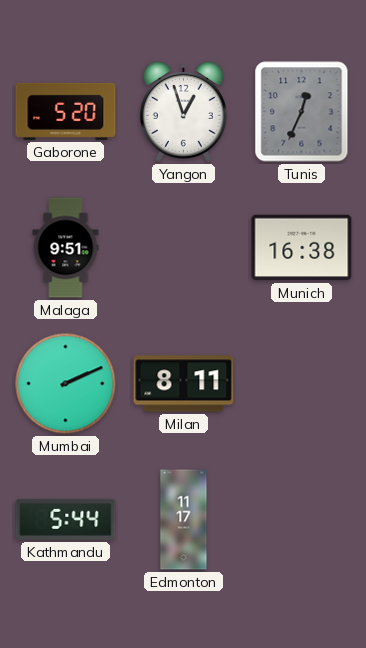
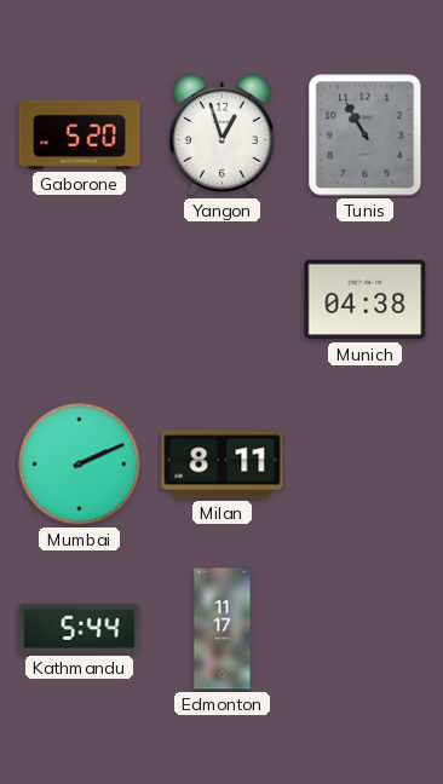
Tunis: 12:34 -> 10:55 (366, 136)
Malaga: 9:51 -> none (66, 248)
Munich: 16:38 -> 04:38 (366, 300)
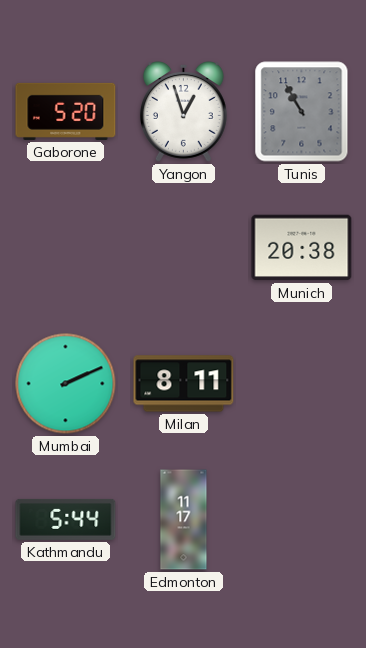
Munich: 04:38 -> 20:38 (302, 248)
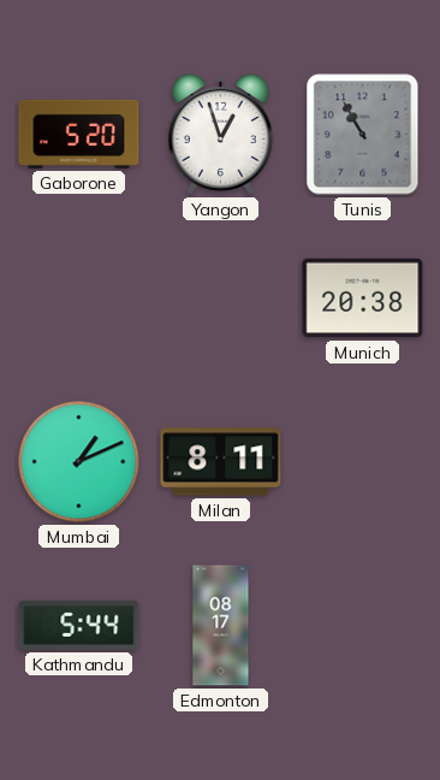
Mumbai: 2:11 -> 1:11 (79, 462)
Edmonton: 11:17 -> 08:17 (221, 626)
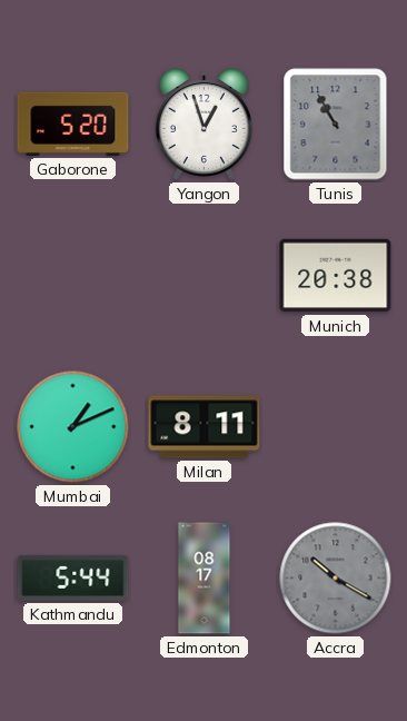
Accra: none -> 10:20 (336, 579)
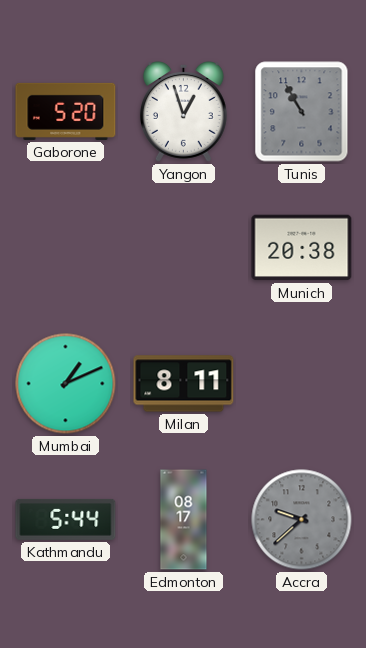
Accra: 10:20 -> 9:38 (302, 520)
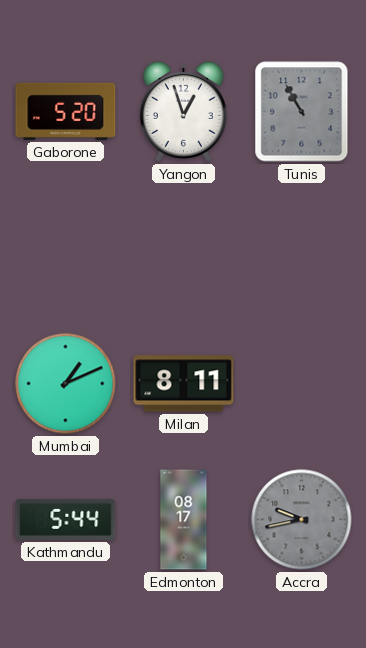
Munich: 20:38 -> none (302, 248)
Accra: 9:38 -> 9:43 (302, 520)
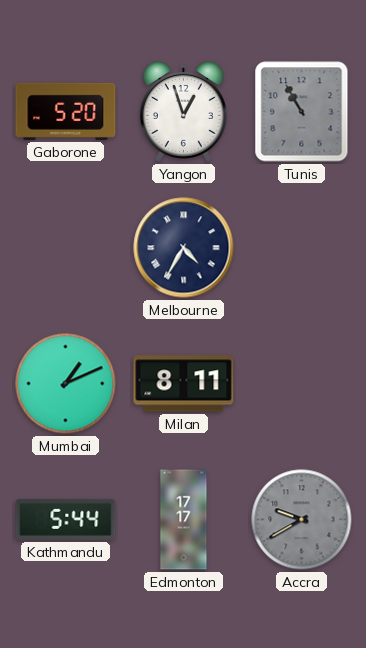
Melbourne: none -> 4:35 (184, 248)
Edmonton: 08:17 -> 17:17 (184, 520)
Accra: 9:43 -> 9:40 (302, 520)
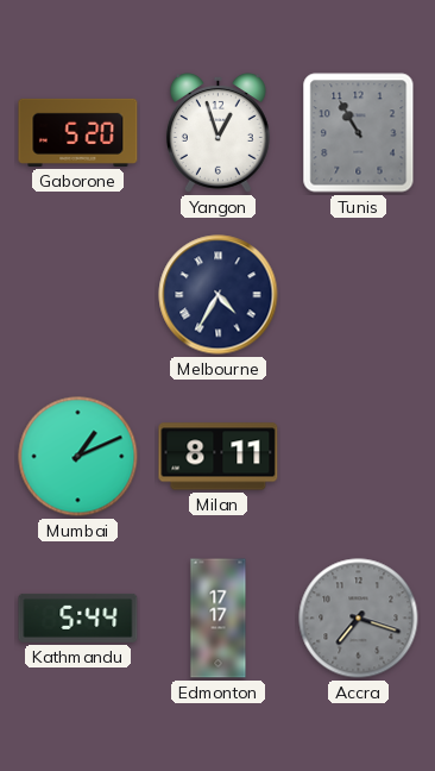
Accra: 9:40 -> 7:18 (359, 619)
